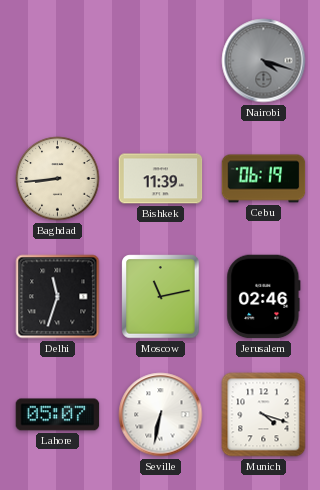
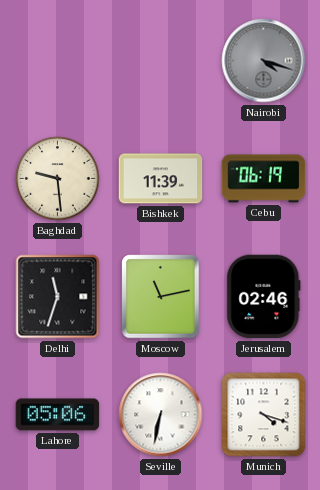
Baghdad: 8:44 -> 9:29 (58, 179)
Lahore: 05:07 -> 05:06 (58, 415)
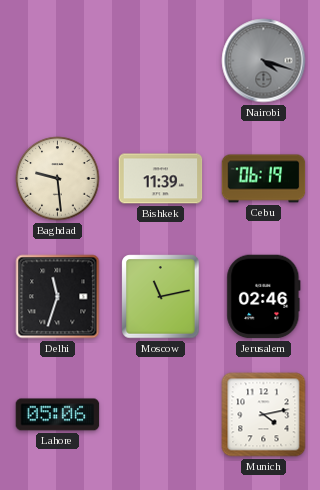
Seville: 6:32 -> none (161, 415)
Munich: 4:18 -> 4:13 (264, 415)
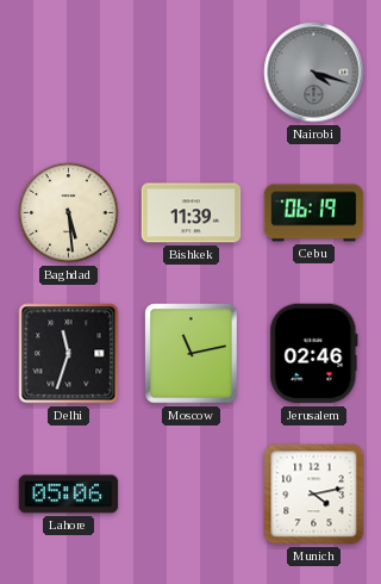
Baghdad: 9:29 -> 5:29 (69, 213)
